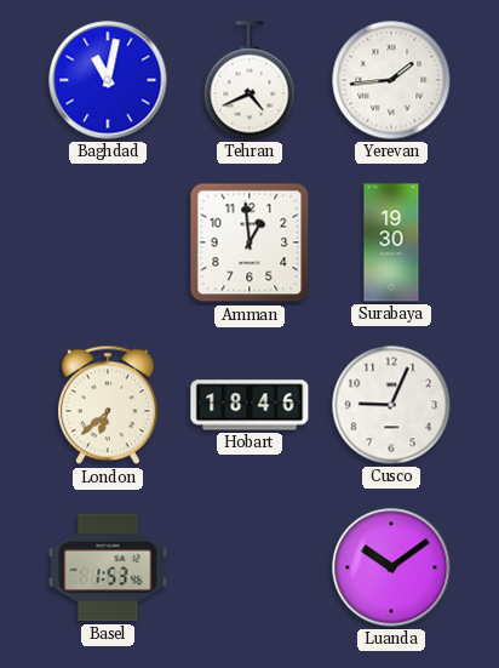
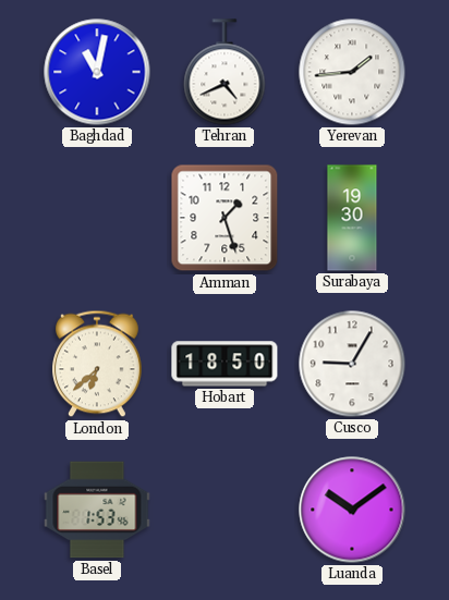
Amman: 12:59 -> 1:27 (225, 218)
Hobart: 18:46 -> 18:50 (225, 364)
Cusco: 9:04 -> 9:05 (352, 364)
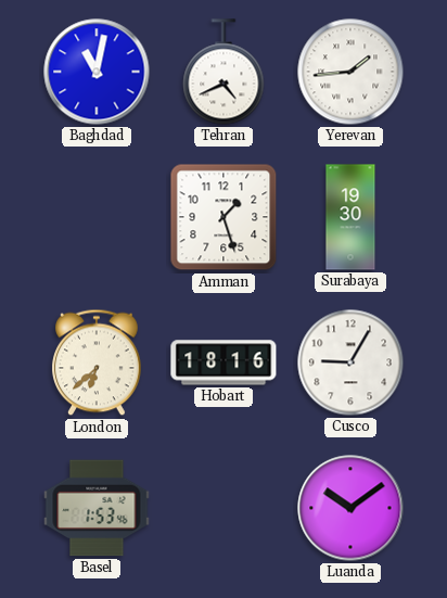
Hobart: 18:50 -> 18:16 (224, 362)
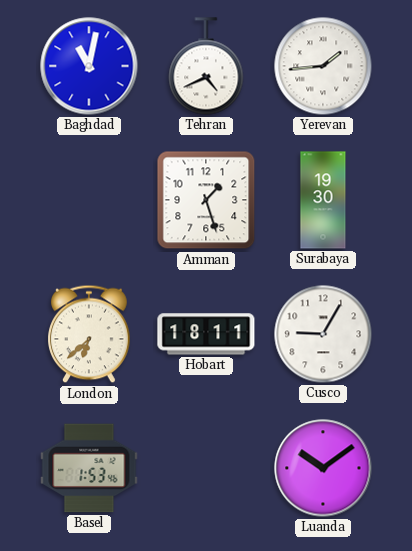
Hobart: 18:16 -> 18:11 (206, 334)
